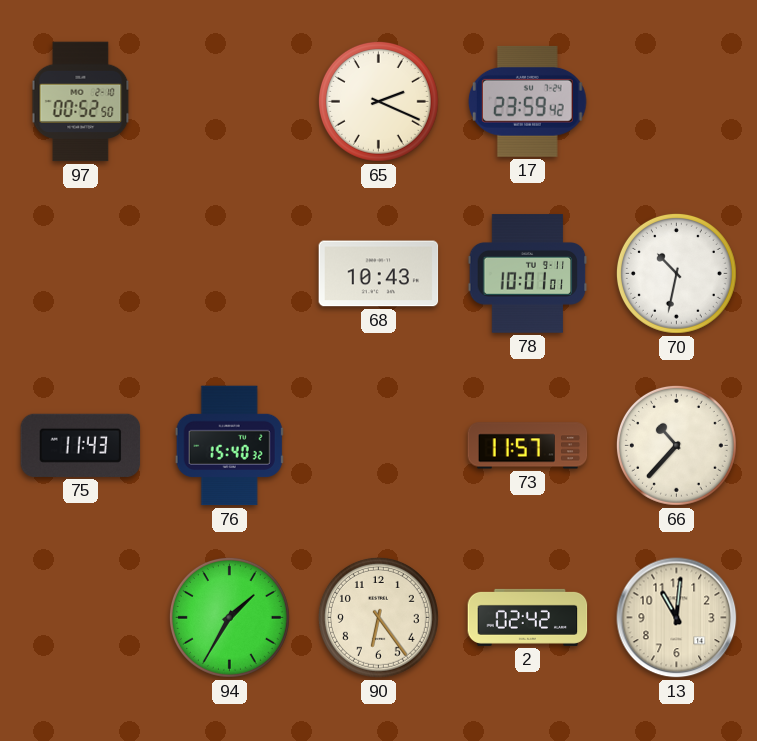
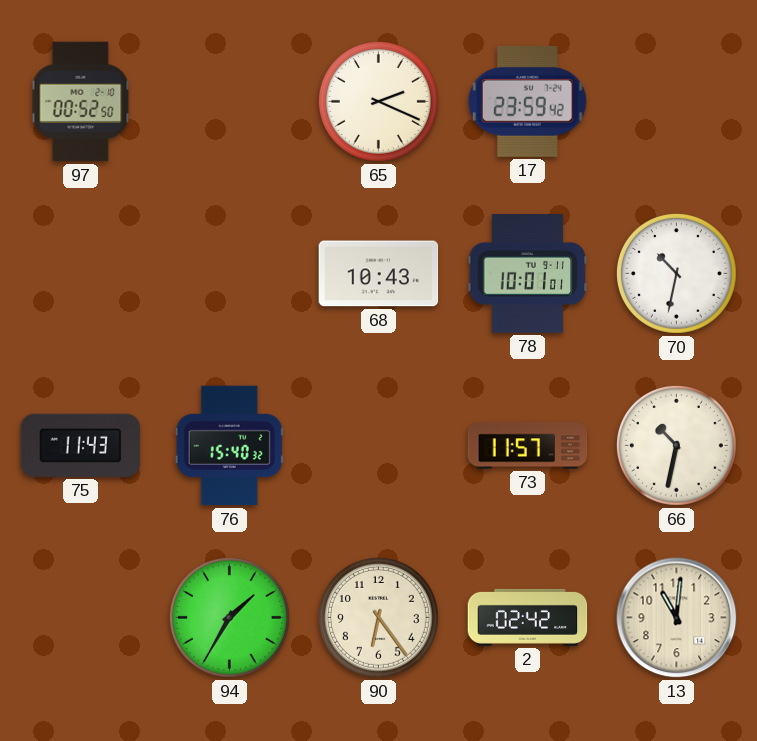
66: 10:37 -> 10:32 (676, 445)
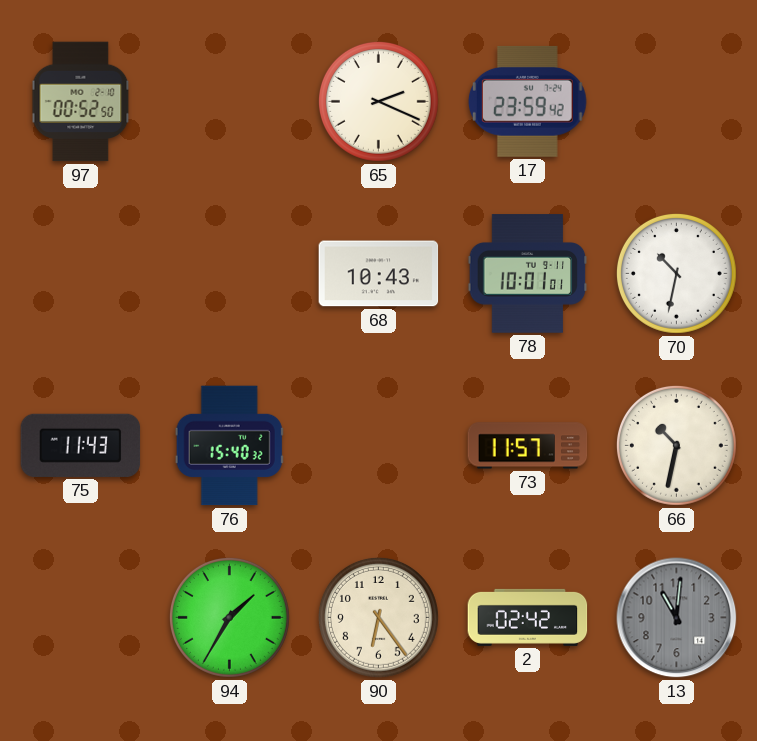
13 dial: cream -> grey (677, 618)
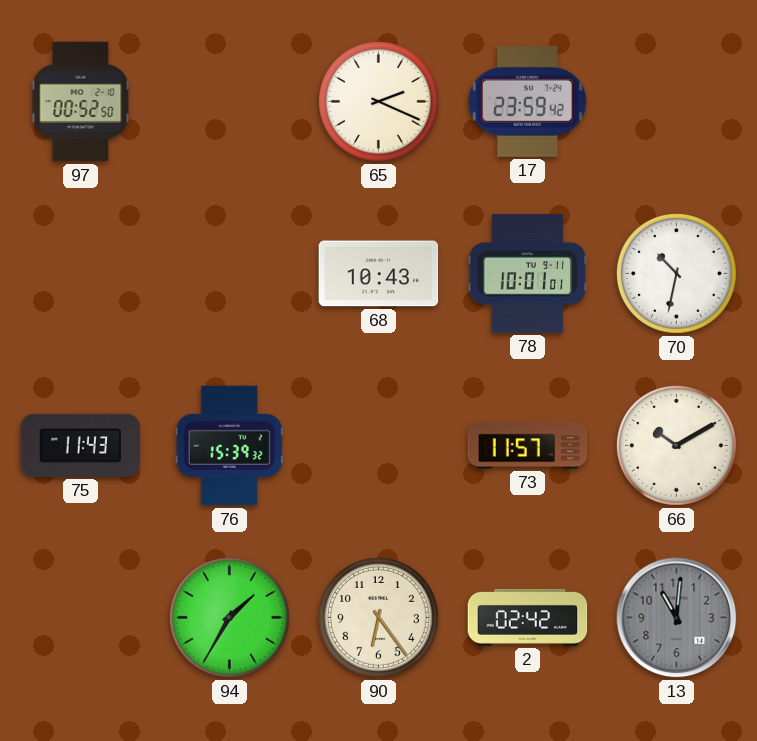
76: 15:40 -> 15:39 (229, 446)
66: 10:32 -> 10:10 (676, 445)
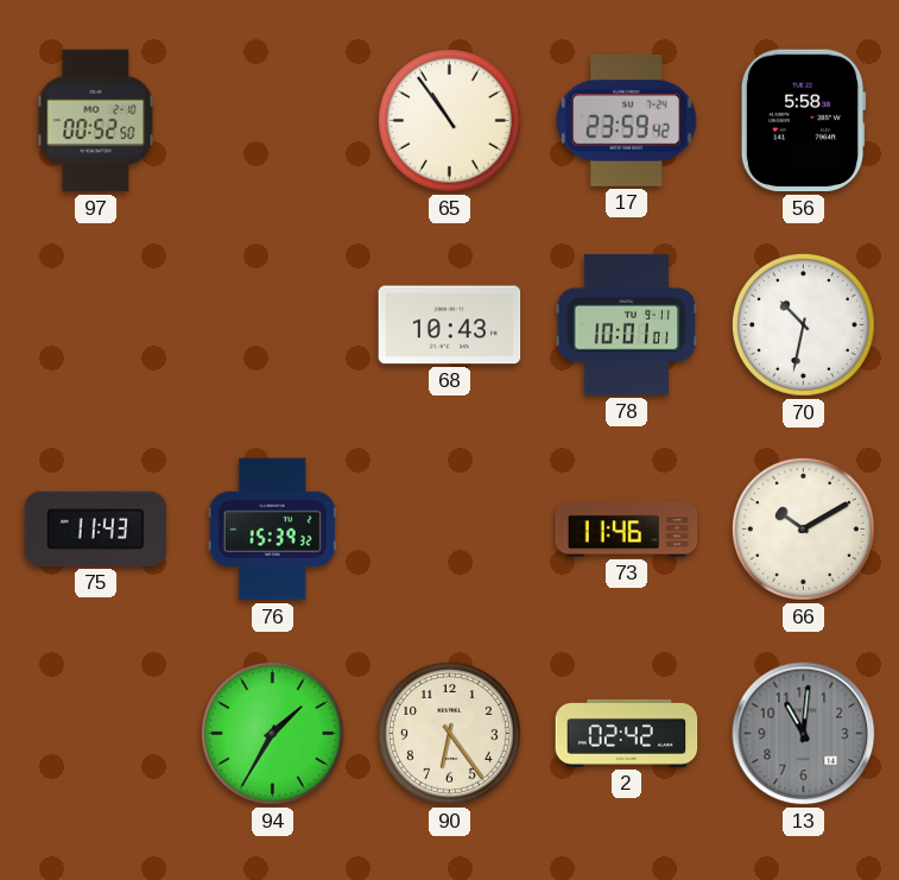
65: 2:19 -> 10:54 (449, 120)
56: none -> 5:58 (803, 121)
73: 11:57 -> 11:46 (627, 530)
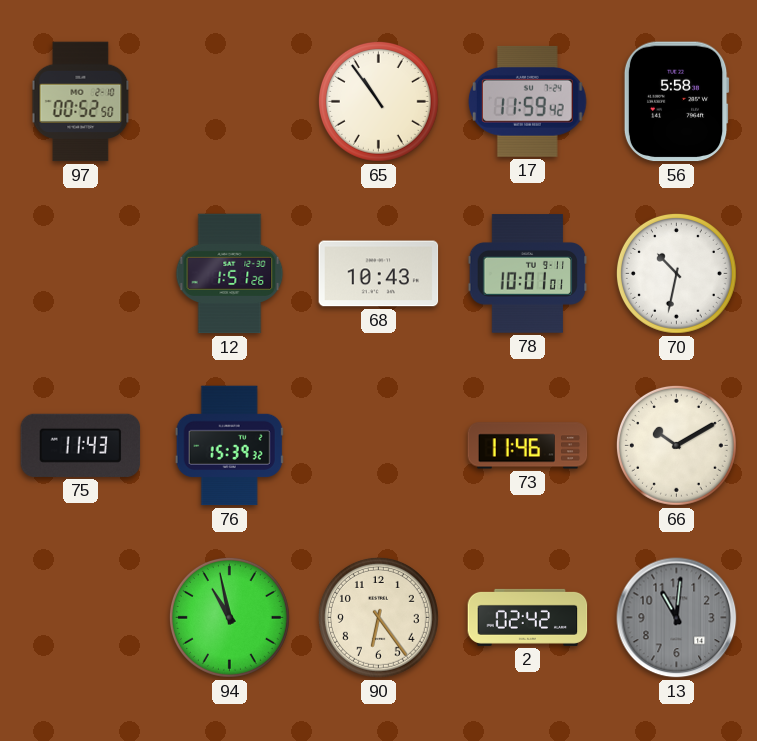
17: 23:59 -> 11:59 (527, 101)
12: none -> 1:51 (230, 274)
94: 1:35 -> 10:58 (229, 617)
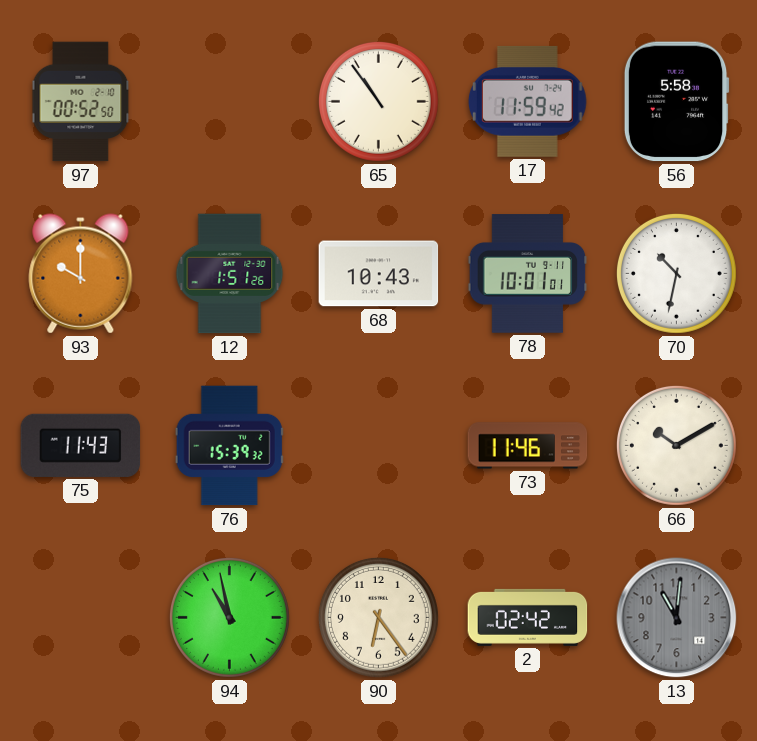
93: none -> 10:00 (81, 274)
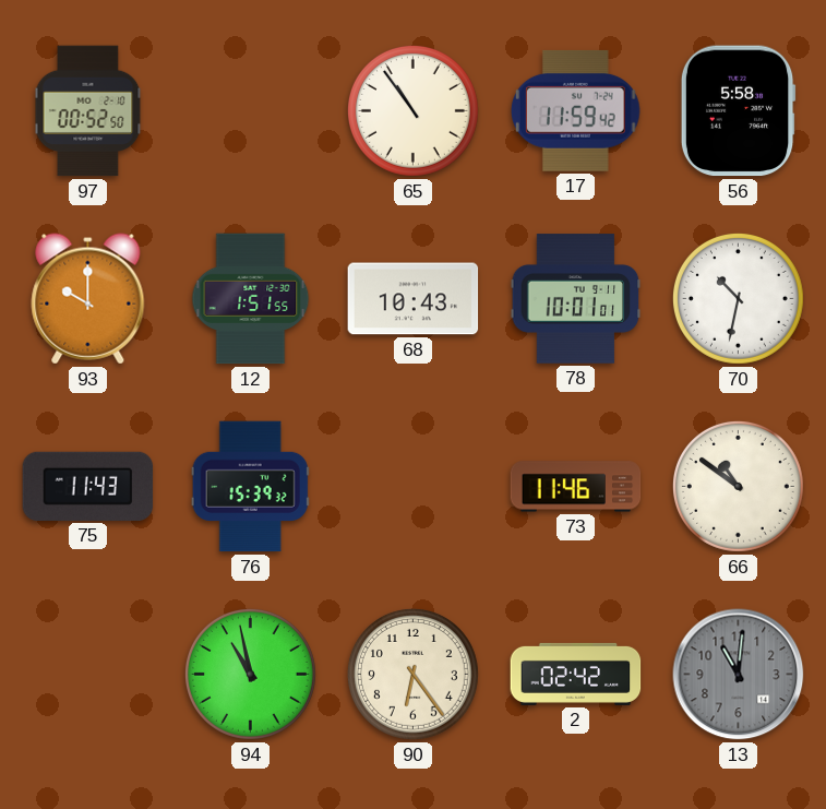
12: 1:51:26 -> 1:51:55 (251, 299)
66: 10:10 -> 10:51 (738, 486)
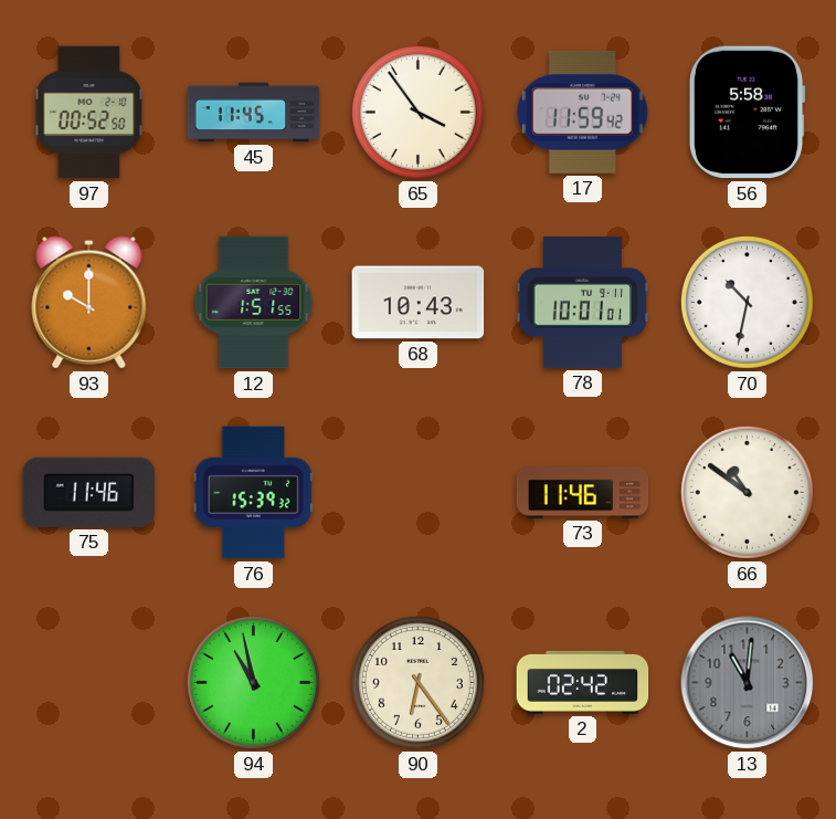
45: none -> 11:45 (254, 113)
65: 10:54 -> 3:54 (417, 112)
75: 11:43 -> 11:46 (89, 492)
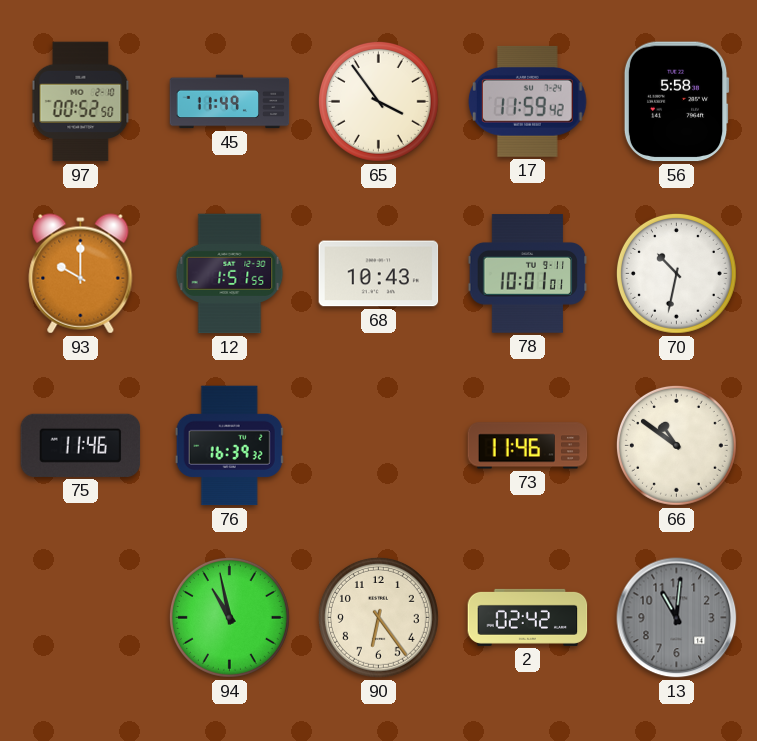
45: 11:45 -> 11:49 (230, 102)
76: 15:39 -> 16:39 (229, 446)
